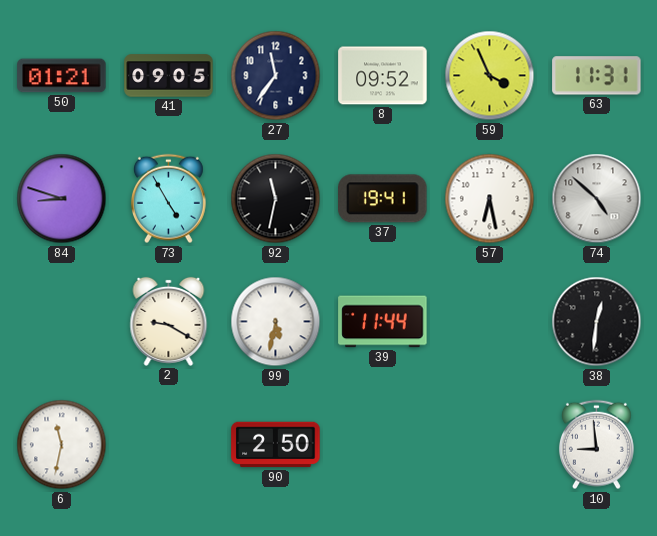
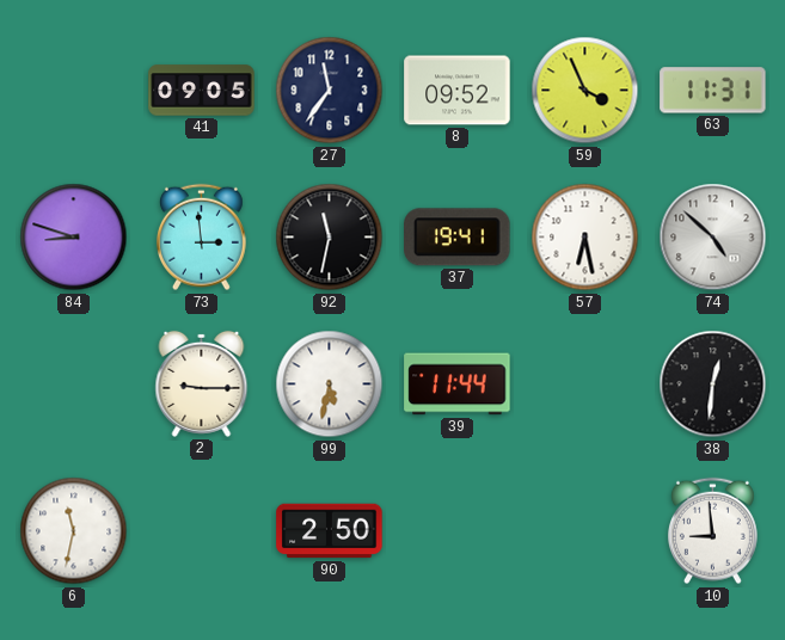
50: 01:21 -> none (62, 76)
73: 4:55 -> 2:59 (201, 238)
2: 9:20 -> 9:15 (202, 383)
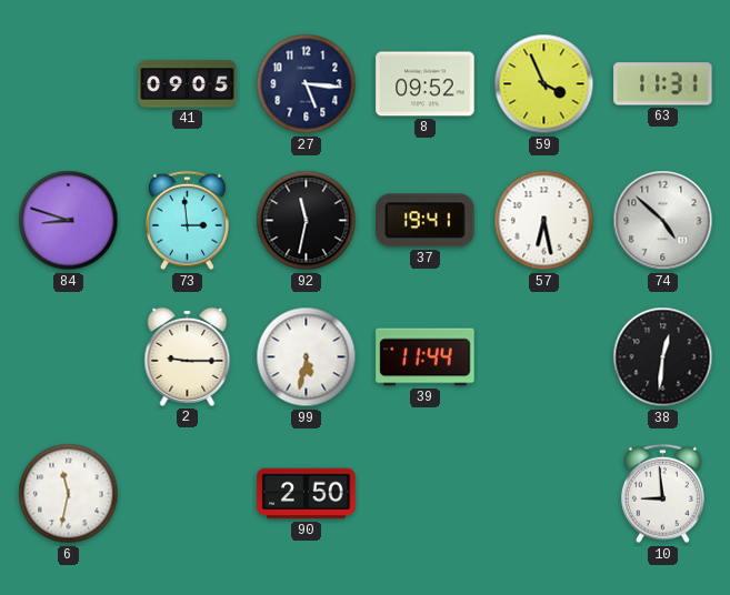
27: 11:36 -> 5:16 (307, 84)
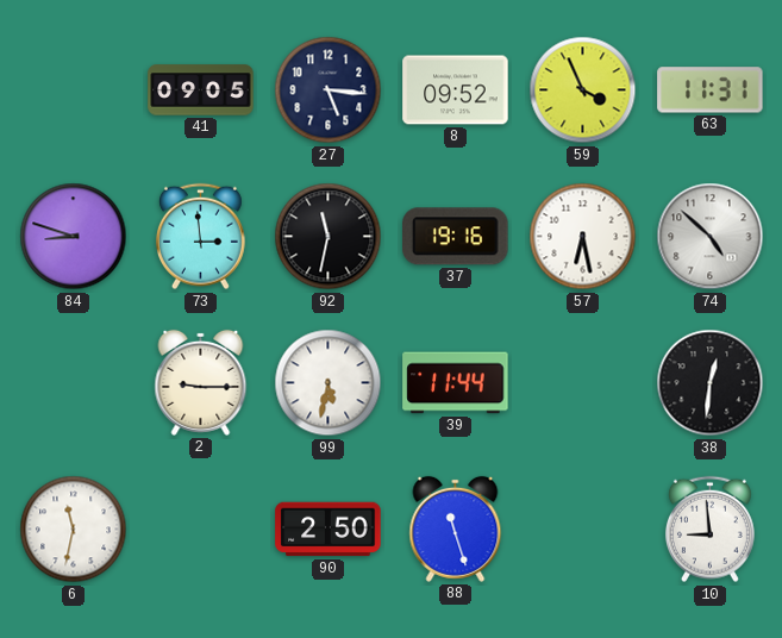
37: 19:41 -> 19:16 (456, 237)
88: none -> 11:27 (456, 528)
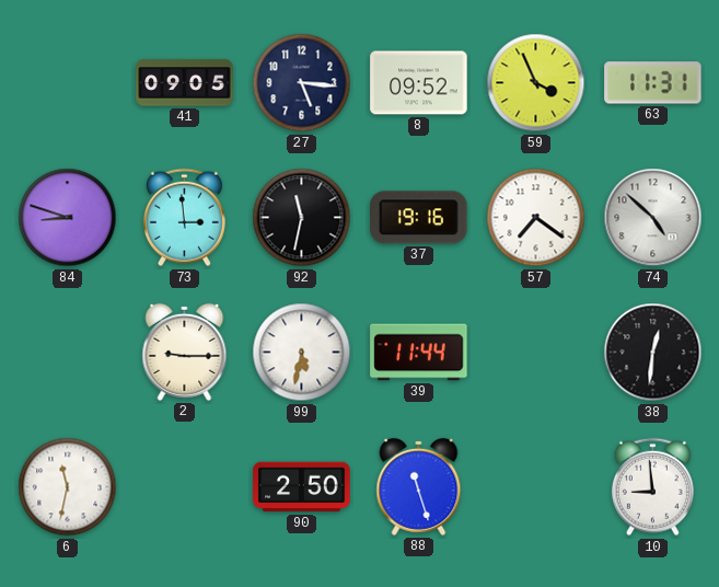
57: 6:28 -> 7:21 (536, 218)
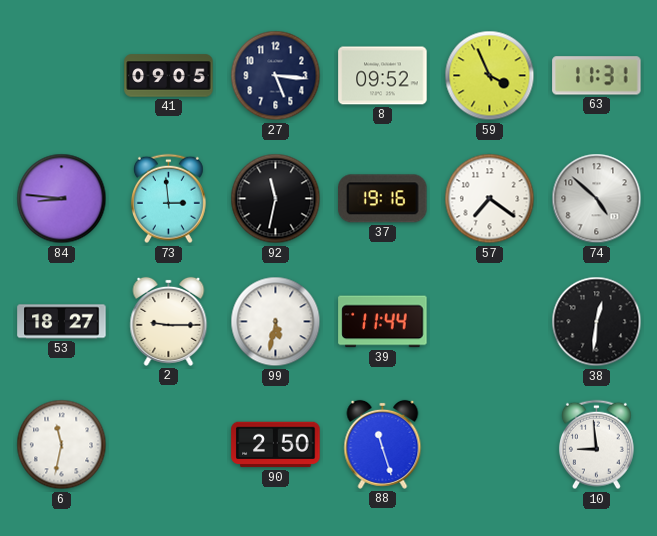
84: 8:48 -> 8:46 (62, 199)
53: none -> 18:27 (62, 322)
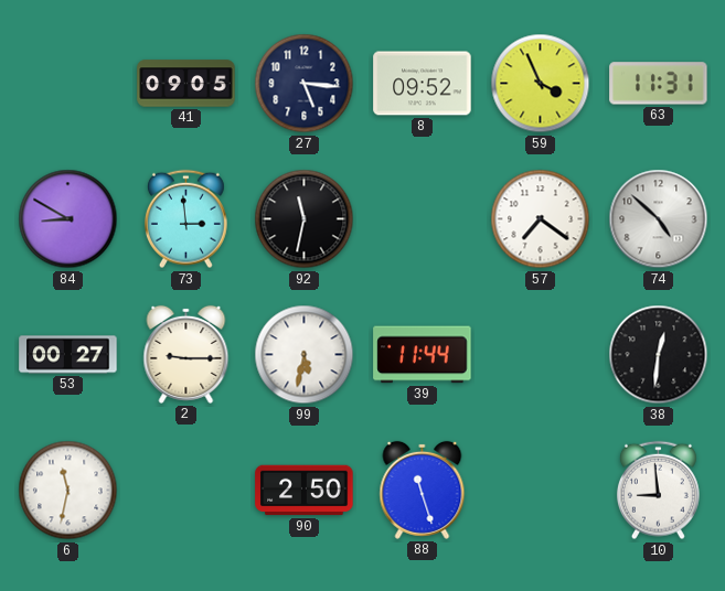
84: 8:46 -> 8:50 (68, 219)
37: 19:16 -> none (383, 199)
53: 18:27 -> 00:27 (68, 355)
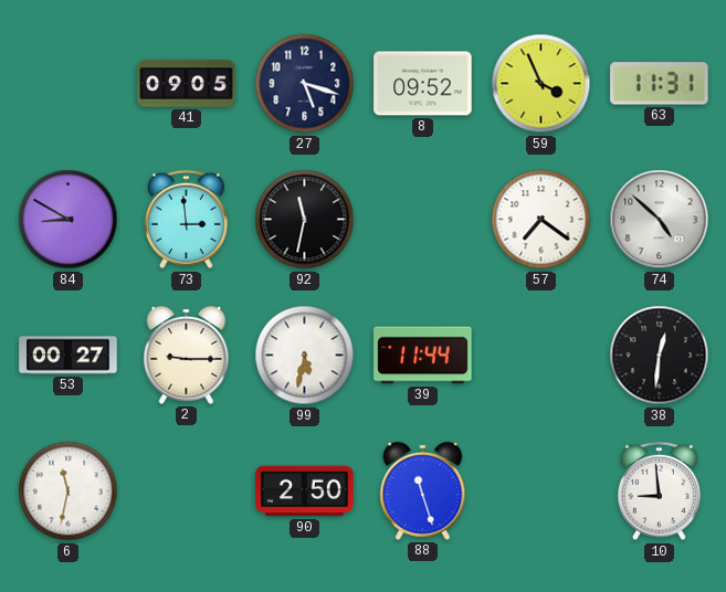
27: 5:16 -> 5:18 (305, 84)
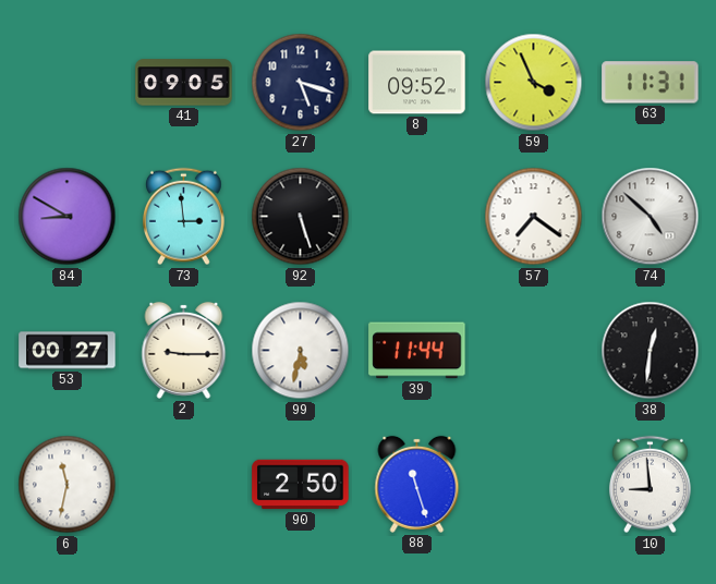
92: 11:32 -> 5:27 (301, 217)
